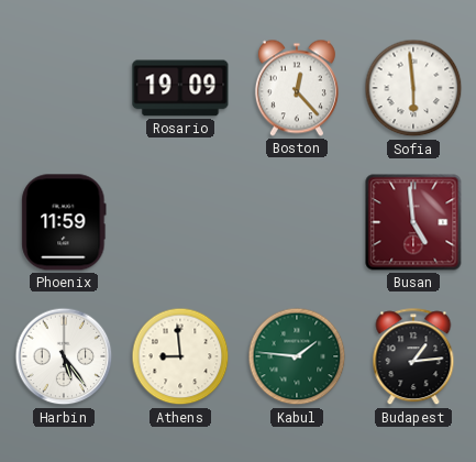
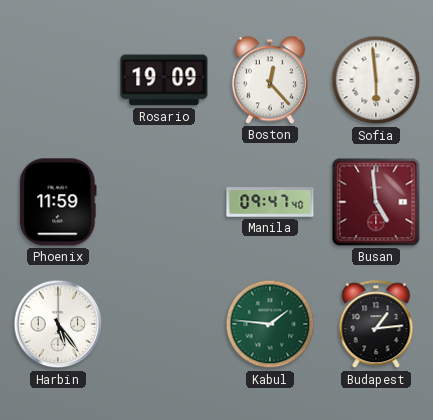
Manila: none -> 09:47 (270, 202)
Athens: 8:59 -> none (180, 356)
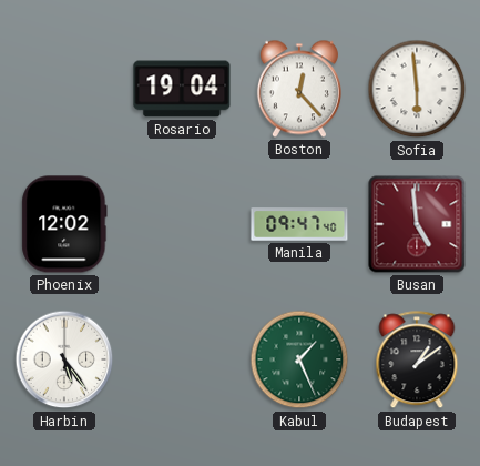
Rosario: 19:09 -> 19:04 (182, 89)
Phoenix: 11:59 -> 12:02 (64, 224)
Kabul: 1:46 -> 1:26 (299, 359)
Budapest: 1:14 -> 1:09 (417, 361)
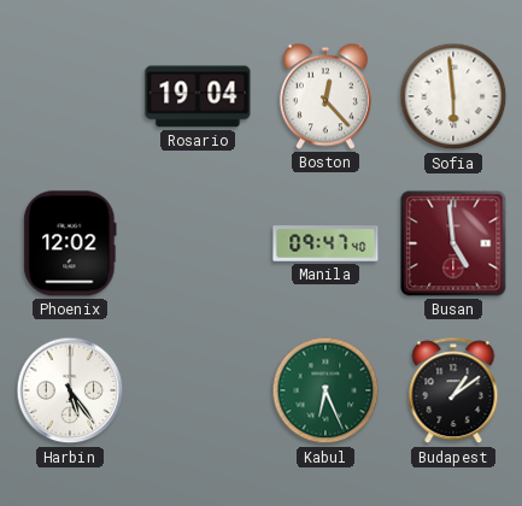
Kabul: 1:26 -> 6:26 (325, 390)
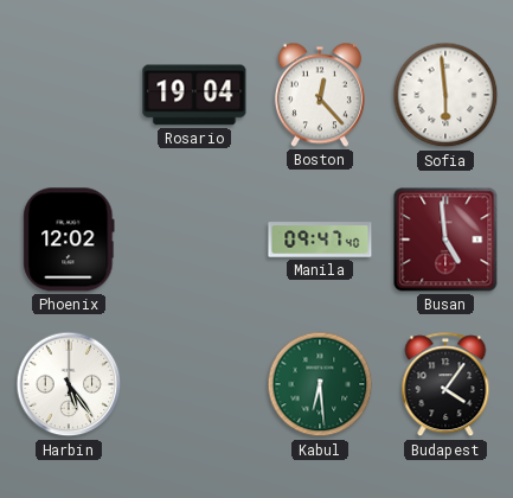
Kabul: 6:26 -> 6:29 (320, 384)
Budapest: 1:09 -> 4:06 (445, 385)
